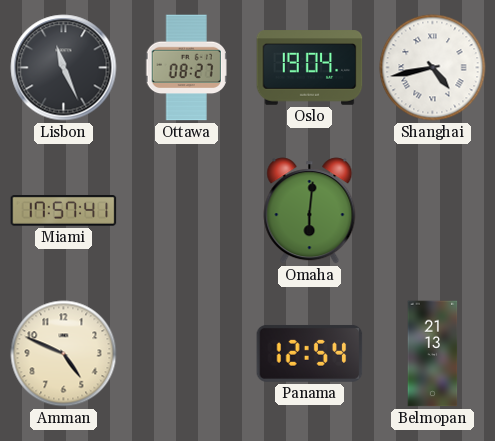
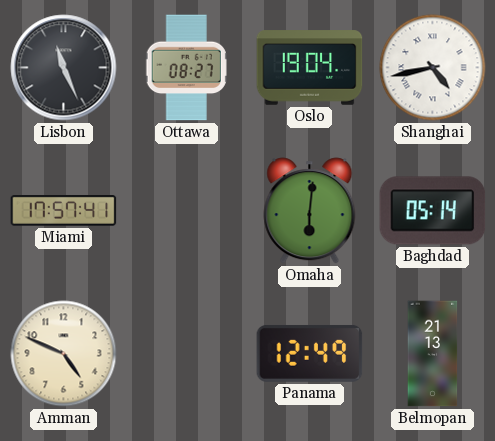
Baghdad: none -> 05:14 (433, 211)
Panama: 12:54 -> 12:49 (310, 353)
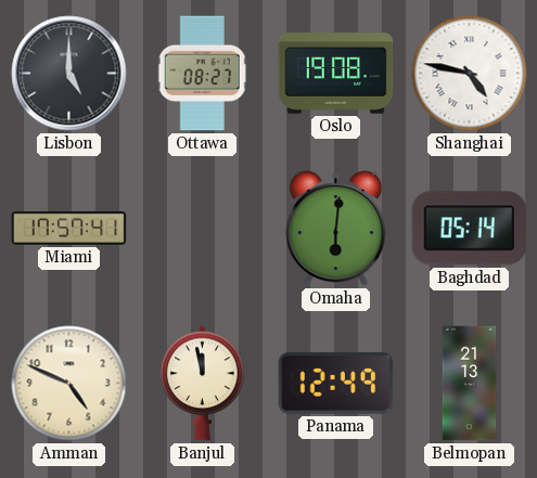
Lisbon: 11:26 -> 5:00 (69, 74)
Oslo: 19:04 -> 19:08 (336, 74)
Shanghai: 4:43 -> 4:47 (470, 74)
Banjul: none -> 11:58 (203, 384)
